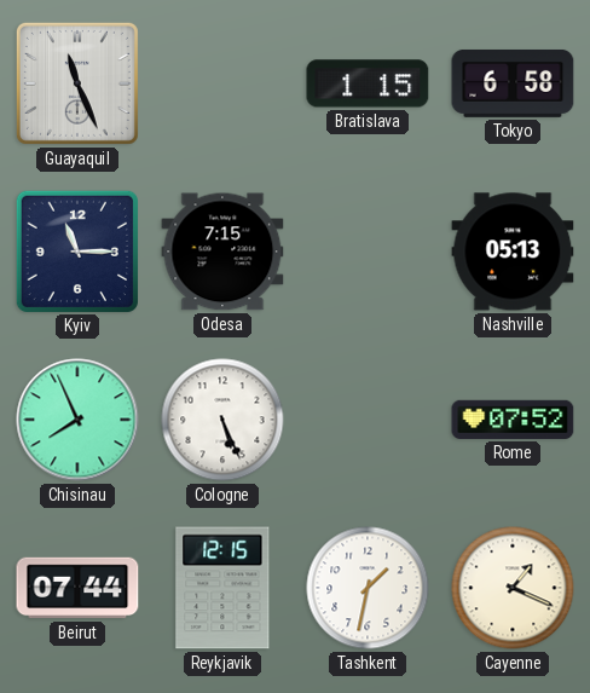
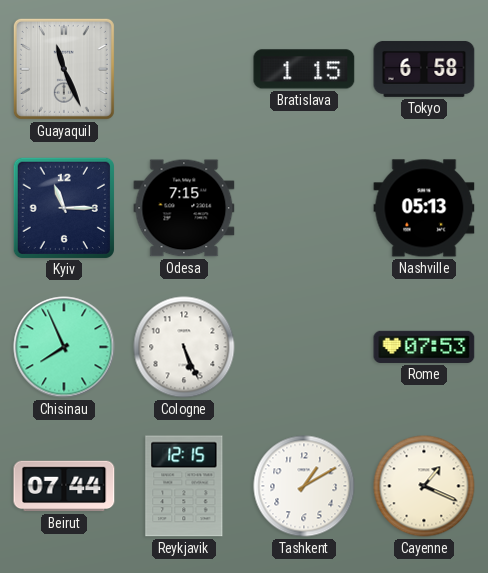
Rome: 07:52 -> 07:53 (424, 347)
Tashkent: 1:32 -> 1:10 (304, 486)
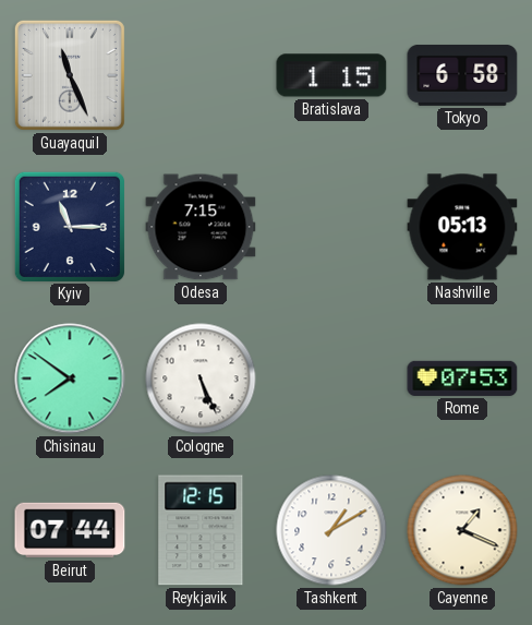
Chisinau: 7:56 -> 7:51 (70, 378)
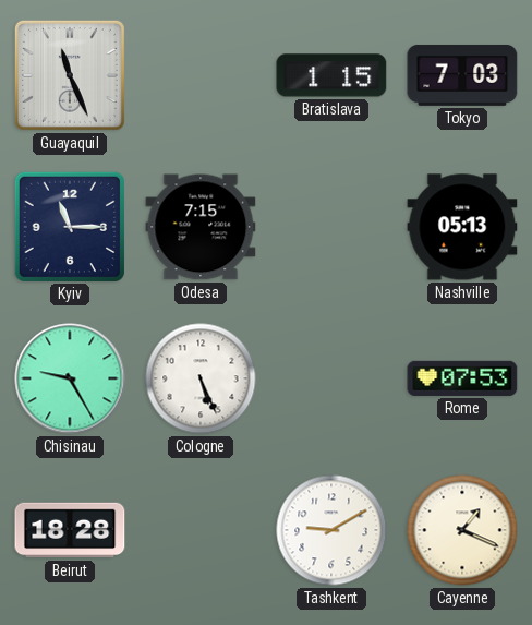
Tokyo: 6:58 -> 7:03 (462, 75)
Chisinau: 7:51 -> 9:25 (70, 378)
Beirut: 07:44 -> 18:28 (70, 530)
Reykjavik: 12:15 -> none (201, 530)
Tashkent: 1:10 -> 9:10 (331, 530)
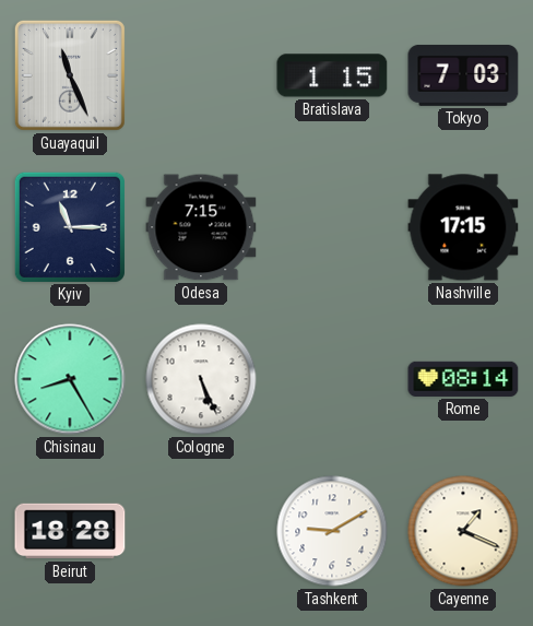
Nashville: 05:13 -> 17:15 (463, 227)
Chisinau: 9:25 -> 8:25 (70, 379)
Rome: 07:53 -> 08:14 (463, 379)
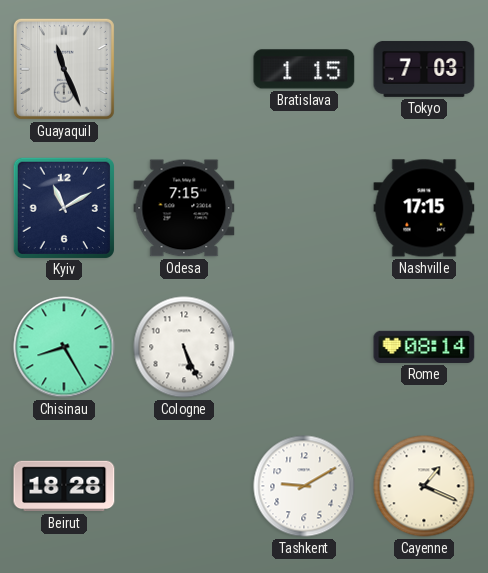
Kyiv: 11:15 -> 11:10 (63, 207)
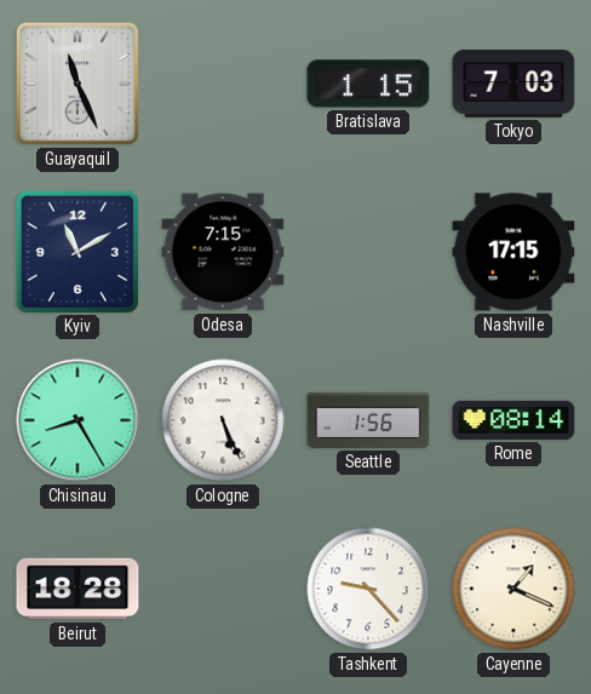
Seattle: none -> 1:56 (368, 420)
Tashkent: 9:10 -> 9:23 (368, 589)
